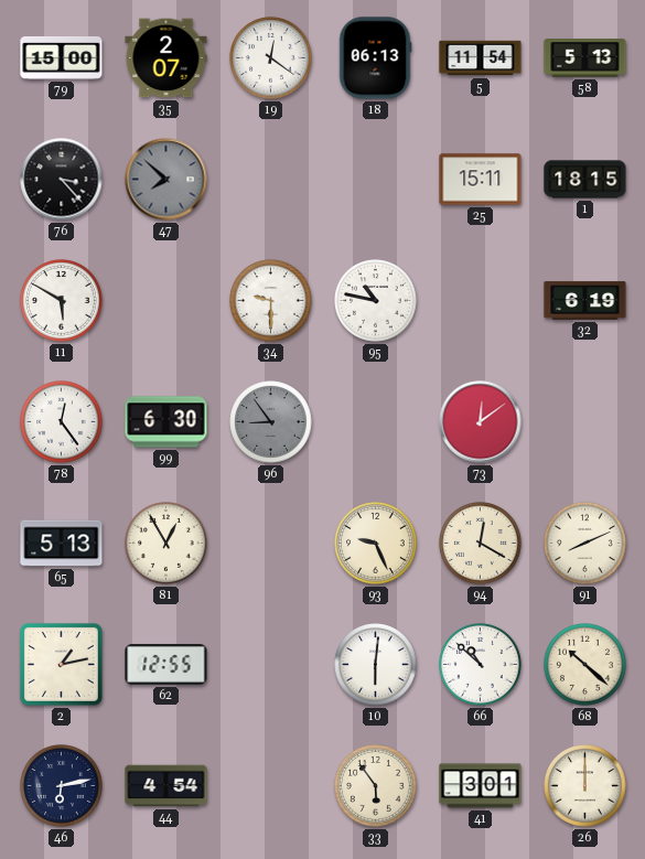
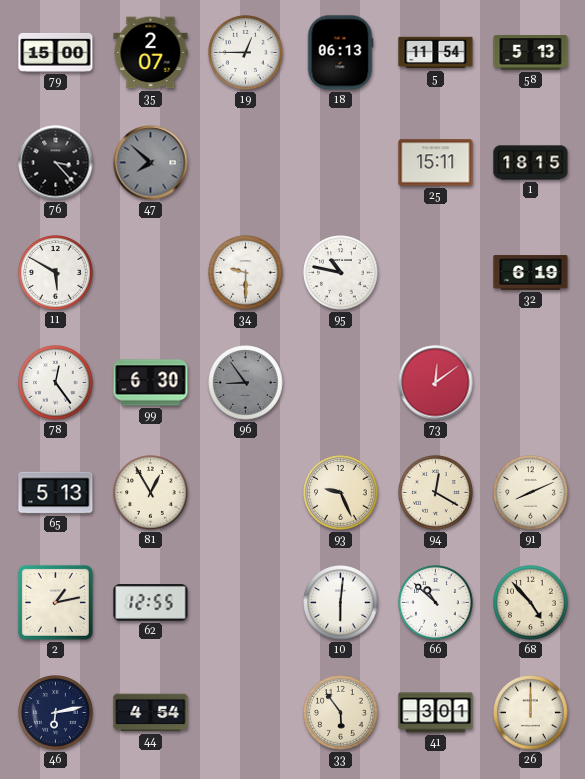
19: 12:21 -> 12:45 (246, 53)
68: 10:22 -> 4:53 (531, 603)
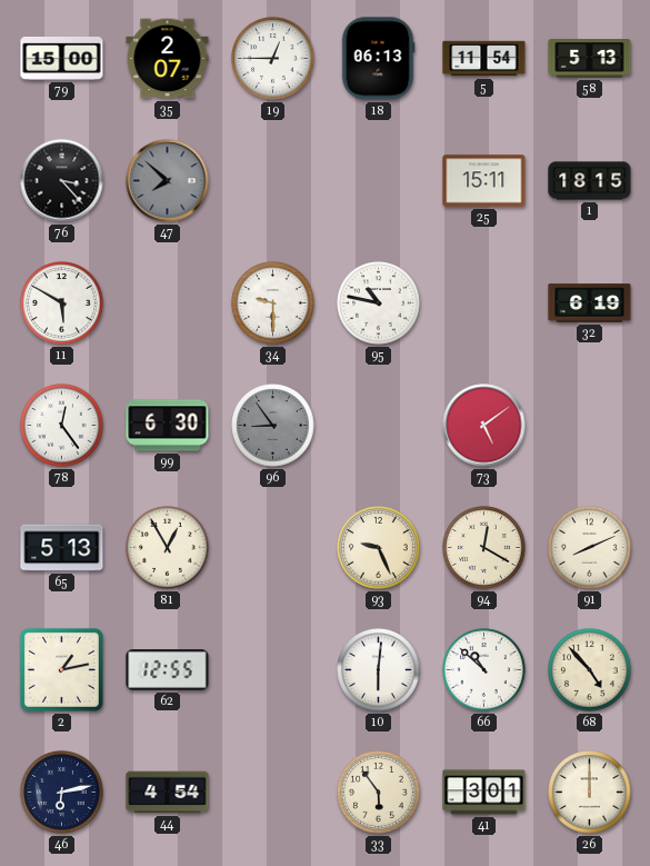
73: 12:09 -> 5:09 (484, 426)
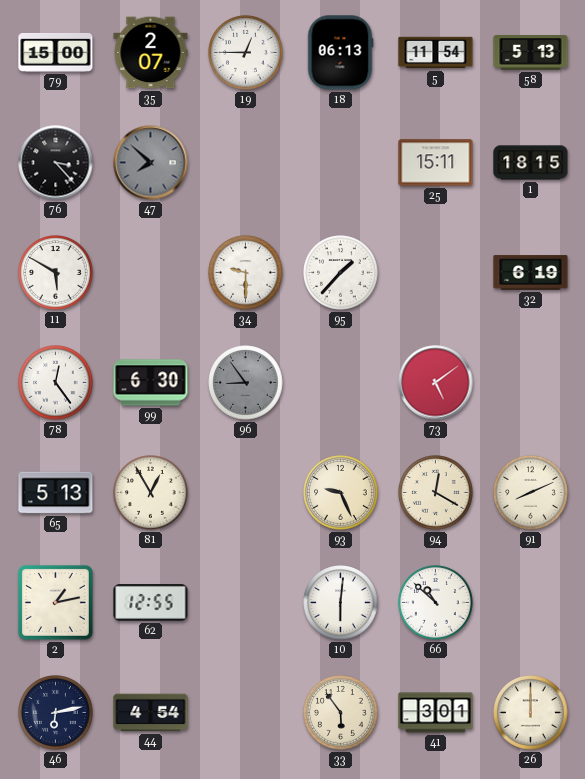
95: 10:47 -> 1:37 (341, 273)
68: 4:53 -> none (590, 670)
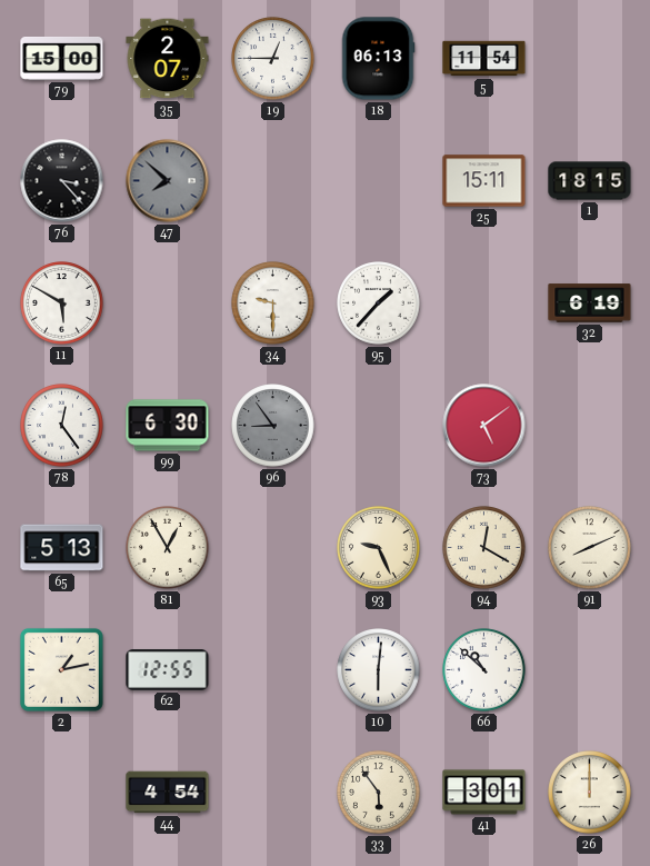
58: 5:13 -> none (531, 53)
46: 6:13 -> none (56, 713)
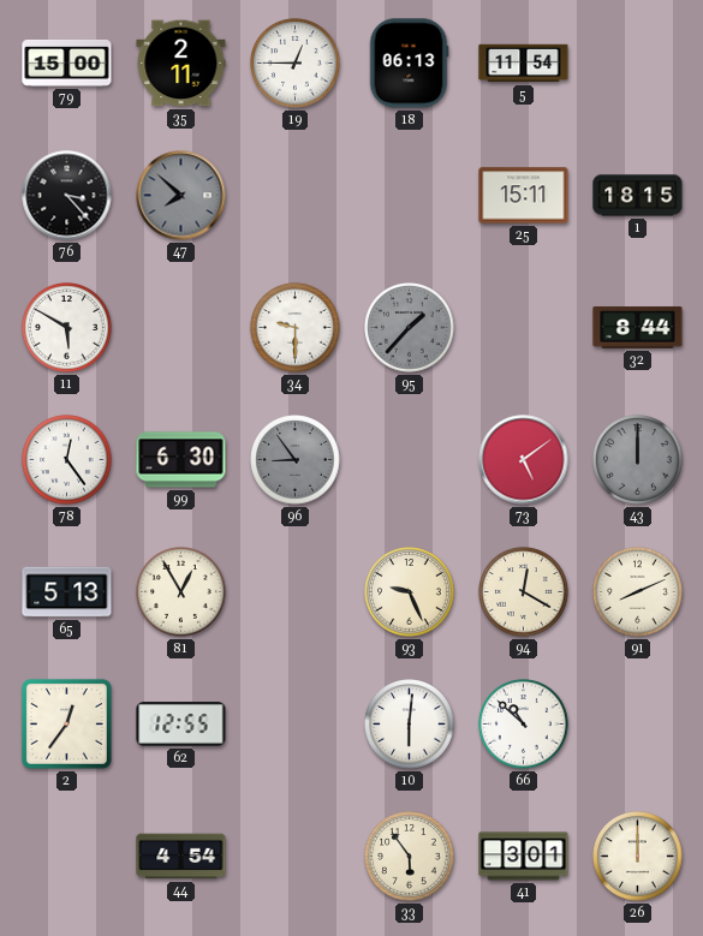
35: 2:07 -> 2:11 (181, 64)
95 dial: white -> grey (410, 328)
32: 6:19 -> 8:44 (638, 328)
43: none -> 12:00 (638, 460)
2: 1:13 -> 12:36 (66, 723)
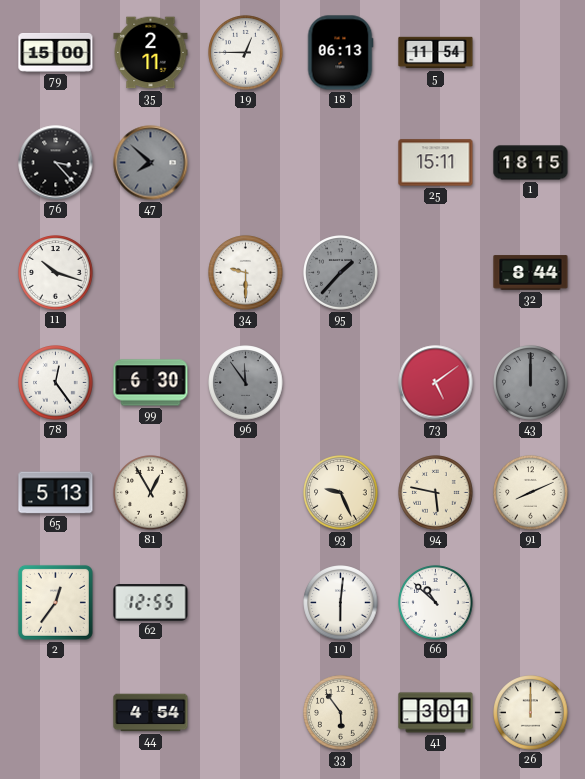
11: 5:50 -> 10:18 (56, 273)
96: 8:54 -> 11:54 (246, 383)
94: 12:20 -> 5:47 (436, 493)
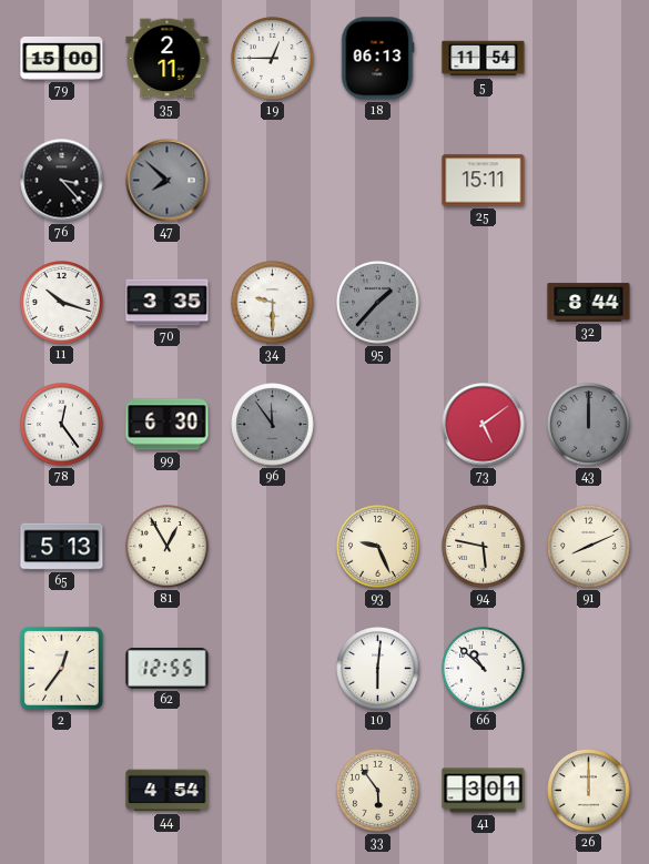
1: 18:15 -> none (531, 163)
70: none -> 3:35 (168, 303)
